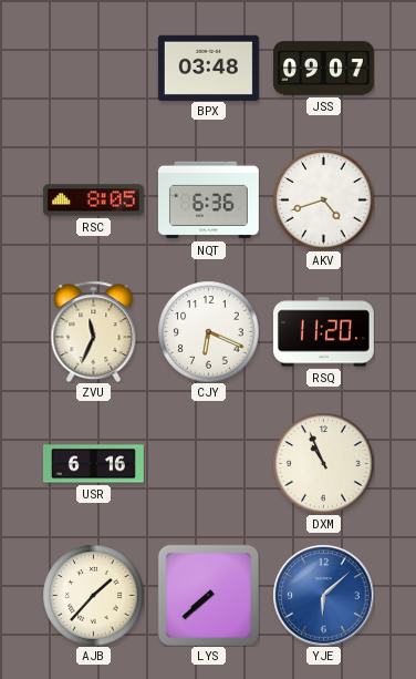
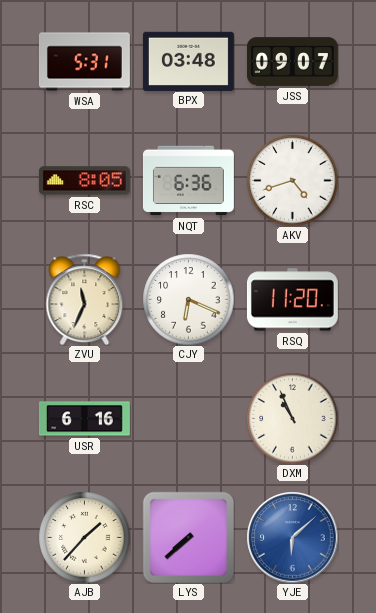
WSA: none -> 5:31 (84, 62)
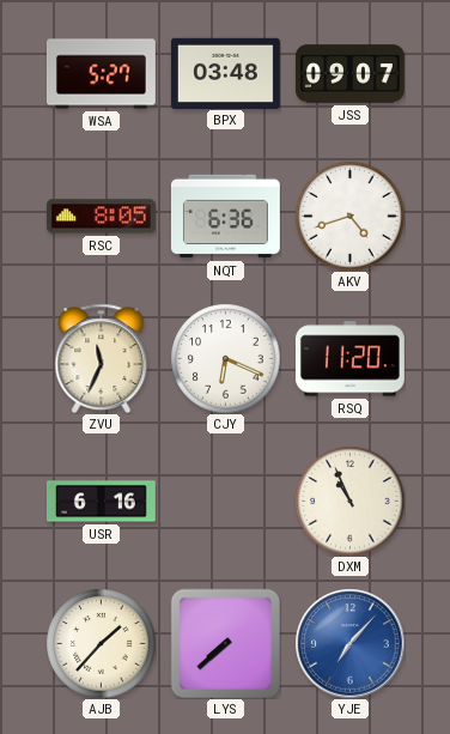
WSA: 5:31 -> 5:27 (101, 74)
YJE: 6:08 -> 7:07 (349, 643)
